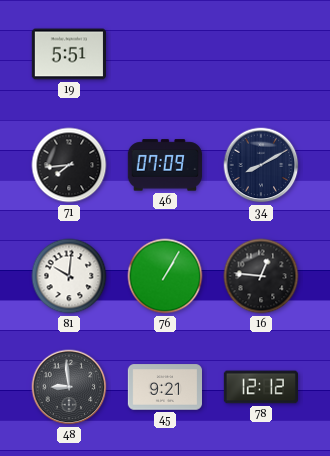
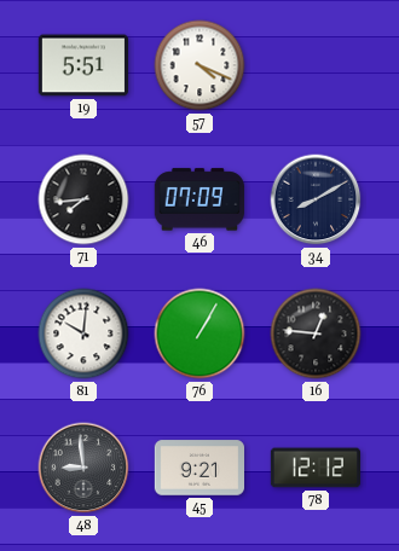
57: none -> 4:19 (199, 65)
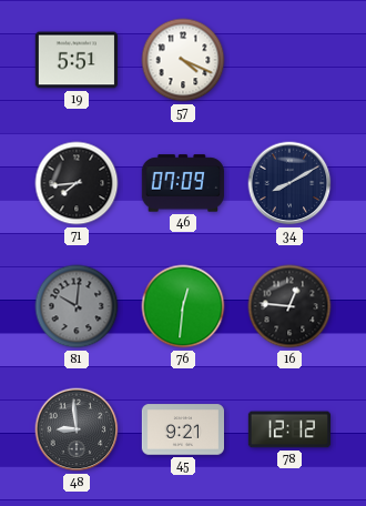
81 dial: white -> grey (77, 306)
76: 1:05 -> 12:31 (183, 306)
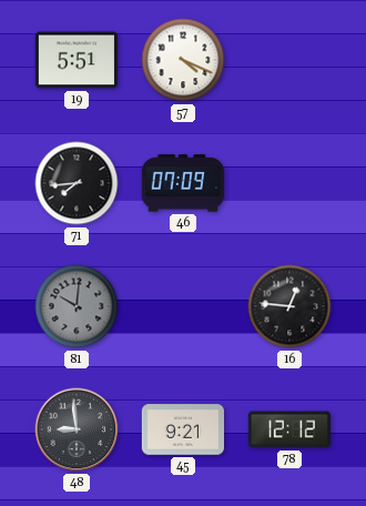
34: 8:10 -> none (289, 183)
76: 12:31 -> none (183, 306)
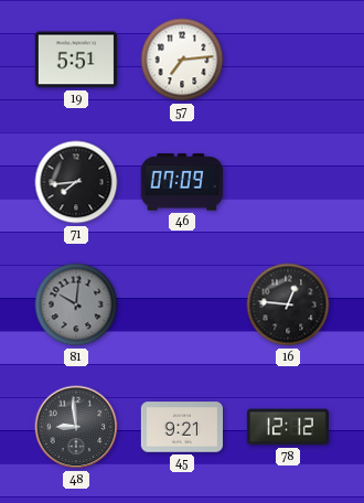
57: 4:19 -> 7:14 (182, 60)
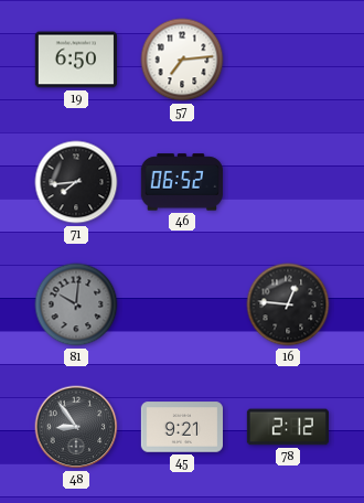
19: 5:51 -> 6:50 (75, 60)
46: 07:09 -> 06:52 (182, 182)
48: 8:59 -> 8:54 (76, 427)
78: 12:12 -> 2:12 (287, 427)
